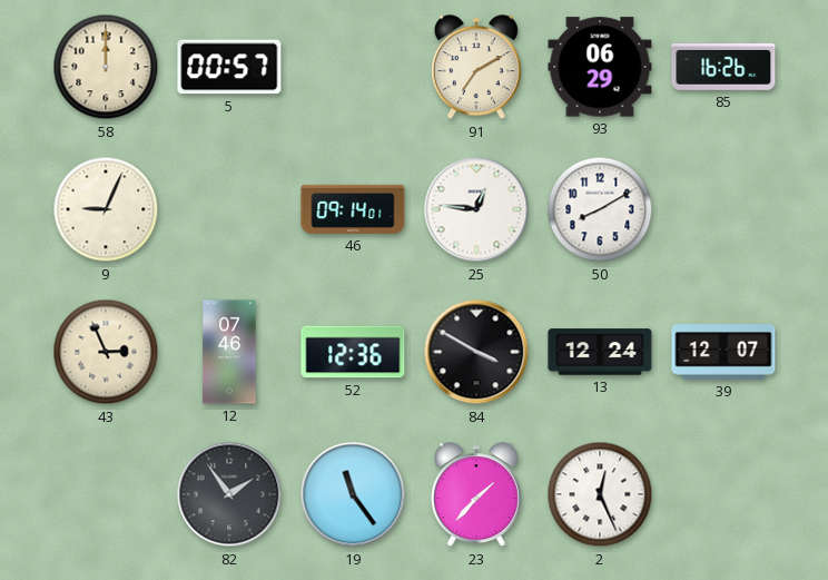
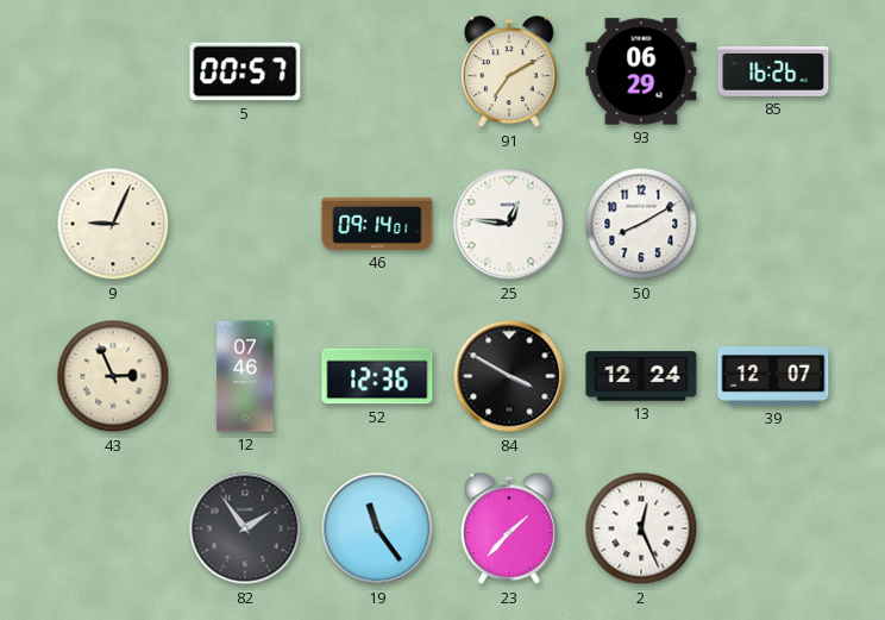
58: 12:00 -> none (106, 67)
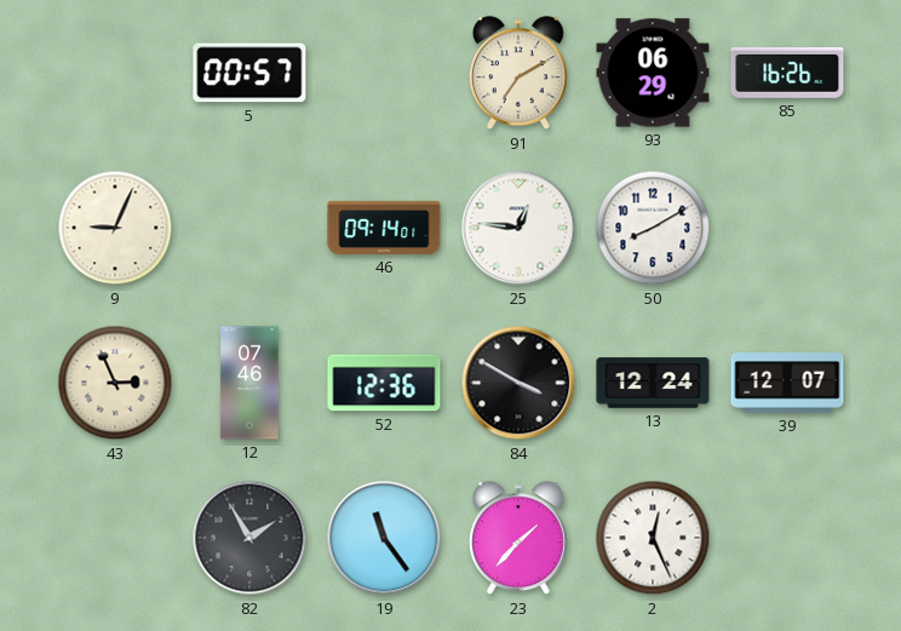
82: 1:54 -> 1:55 (249, 538)
